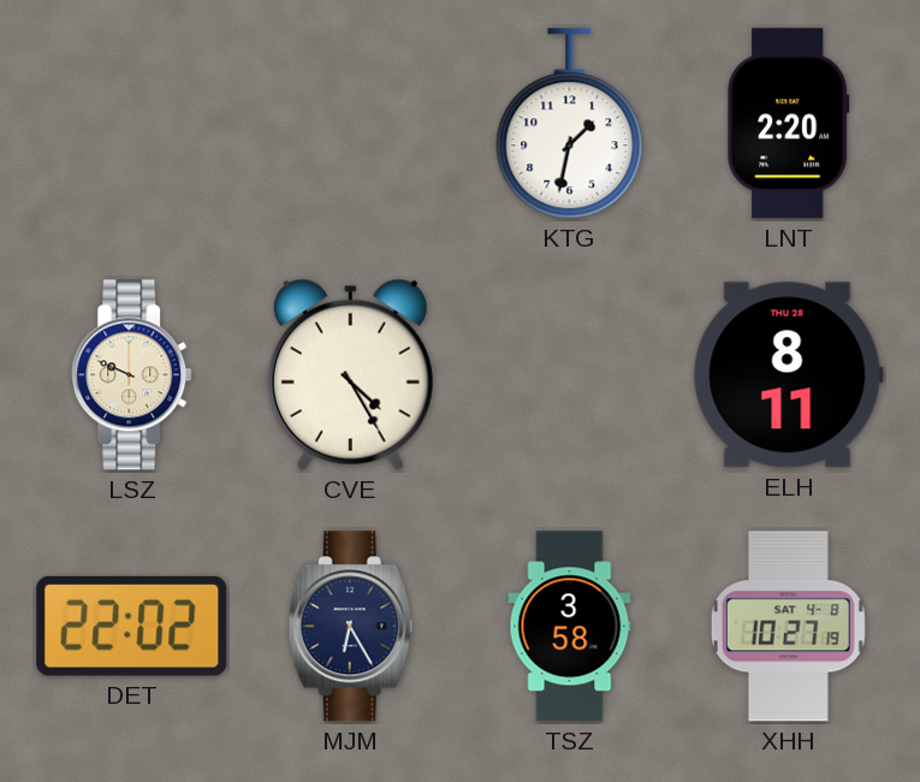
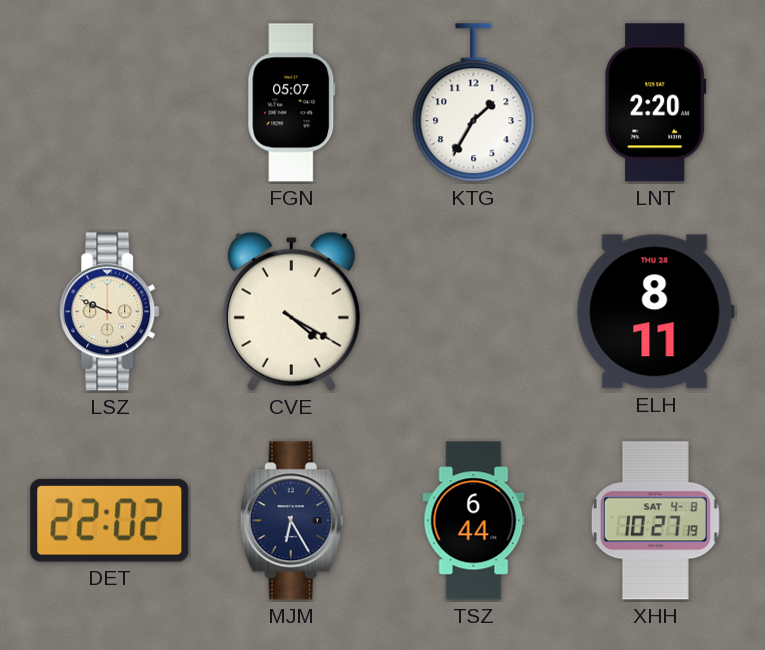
FGN: none -> 05:07 (292, 103)
KTG: 1:32 -> 1:35 (474, 103)
CVE: 4:25 -> 4:20 (291, 311)
TSZ: 3:58 -> 6:44 (474, 521)
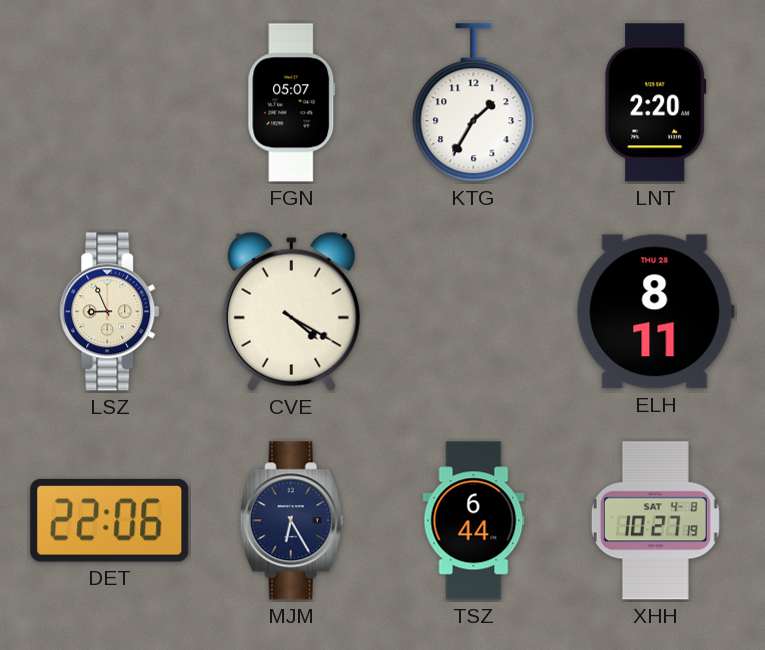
LSZ: 9:49 -> 8:56 (110, 312)
DET: 22:02 -> 22:06 (110, 520)
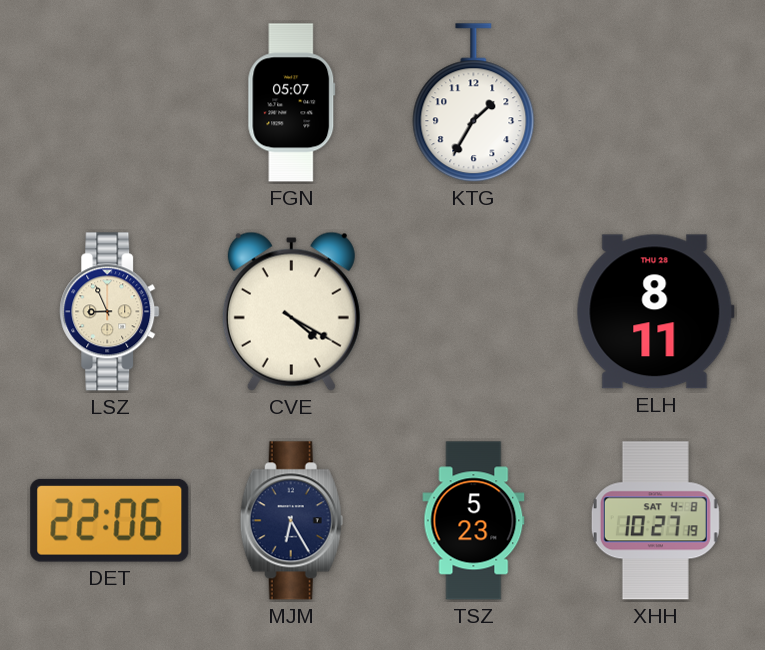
LNT: 2:20 -> none (656, 103)
TSZ: 6:44 -> 5:23 (474, 521)
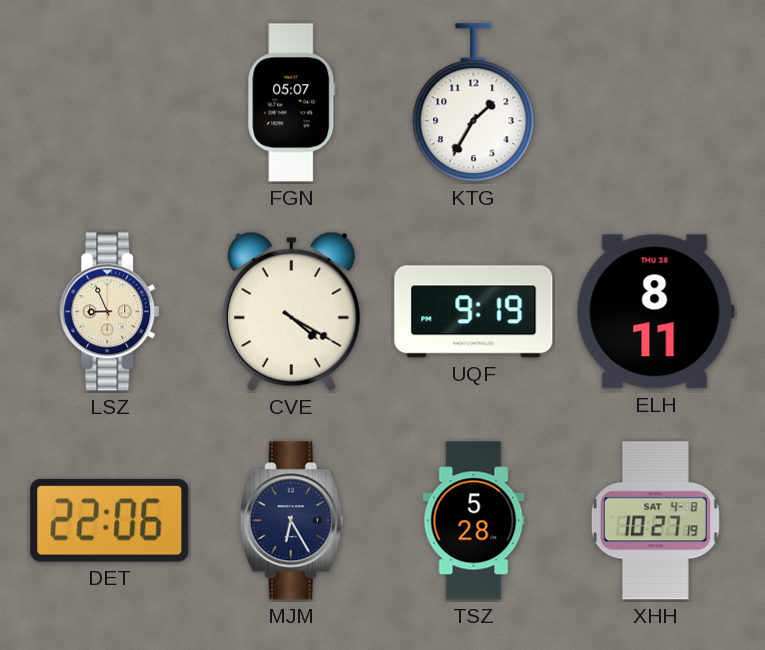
UQF: none -> 9:19 (474, 312)
TSZ: 5:23 -> 5:28 (474, 521)
